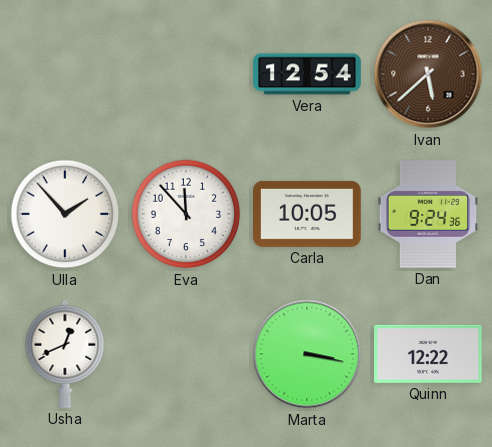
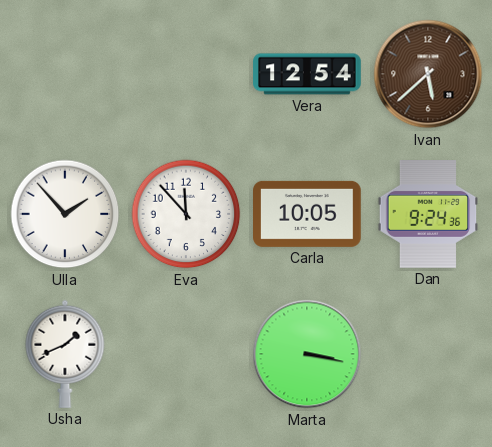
Usha: 12:41 -> 1:41 (65, 354)
Quinn: 12:22 -> none (429, 354)
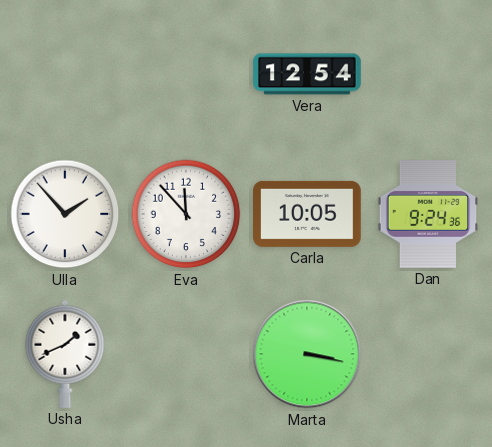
Ivan: 5:38 -> none (428, 74)
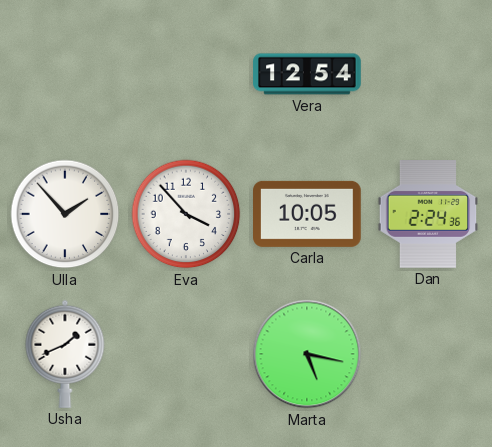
Eva: 11:53 -> 3:53 (186, 214)
Dan: 9:24 -> 2:24 (428, 215)
Marta: 3:17 -> 5:17 (307, 354)
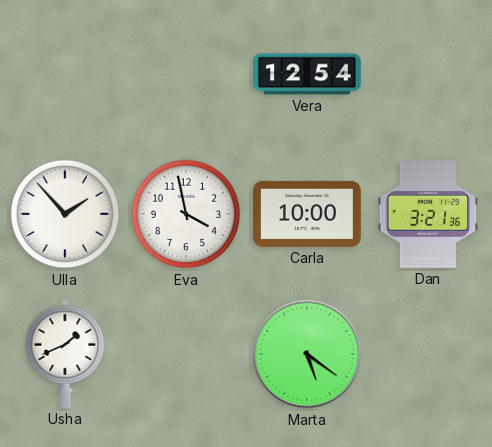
Eva: 3:53 -> 3:58 (186, 214)
Carla: 10:05 -> 10:00 (308, 214)
Dan: 2:24 -> 3:21 (428, 215)
Marta: 5:17 -> 5:21 (307, 354)
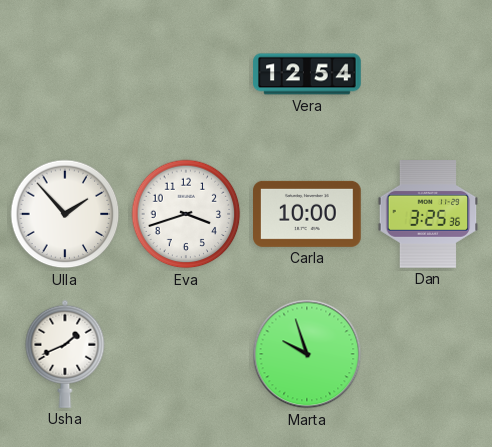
Eva: 3:58 -> 3:42 (186, 214)
Dan: 3:21 -> 3:25 (428, 215)
Marta: 5:21 -> 9:57 (307, 354)
